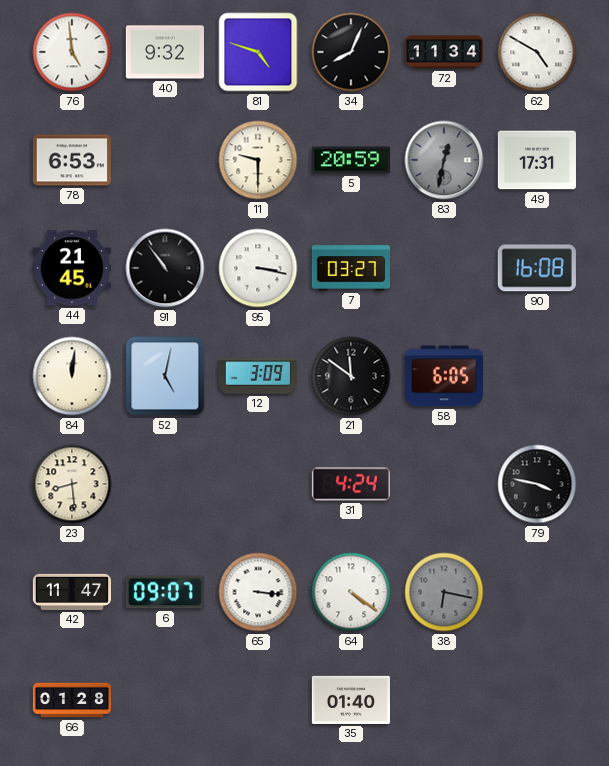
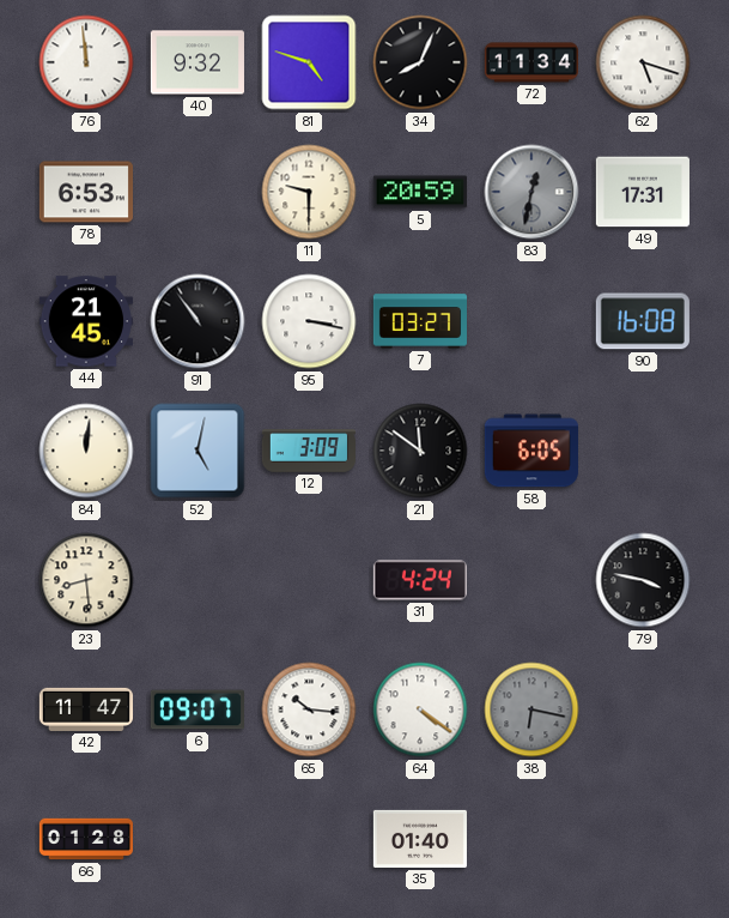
76: 4:59 -> 11:59 (86, 62)
62: 4:50 -> 5:18 (643, 62)
65: 3:16 -> 10:16 (309, 709)
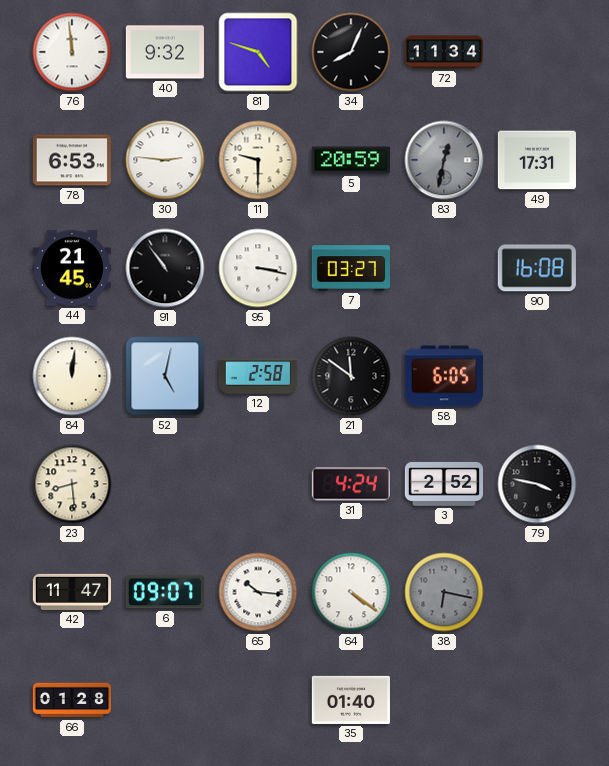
62: 5:18 -> none (643, 62)
30: none -> 2:46 (165, 160)
12: 3:09 -> 2:58 (258, 376)
3: none -> 2:52 (443, 484)
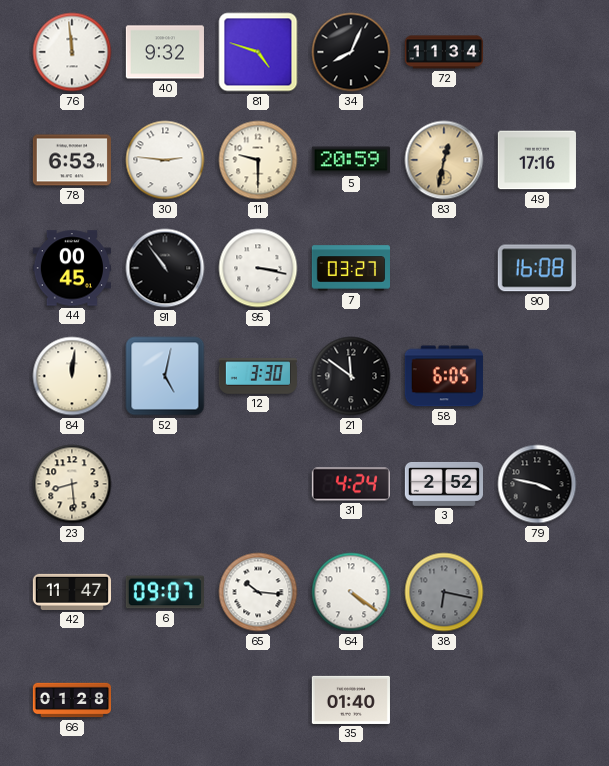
83 dial: grey -> champagne (444, 160)
49: 17:31 -> 17:16 (537, 160)
44: 21:45 -> 00:45 (71, 268)
12: 2:58 -> 3:30 (258, 376)
